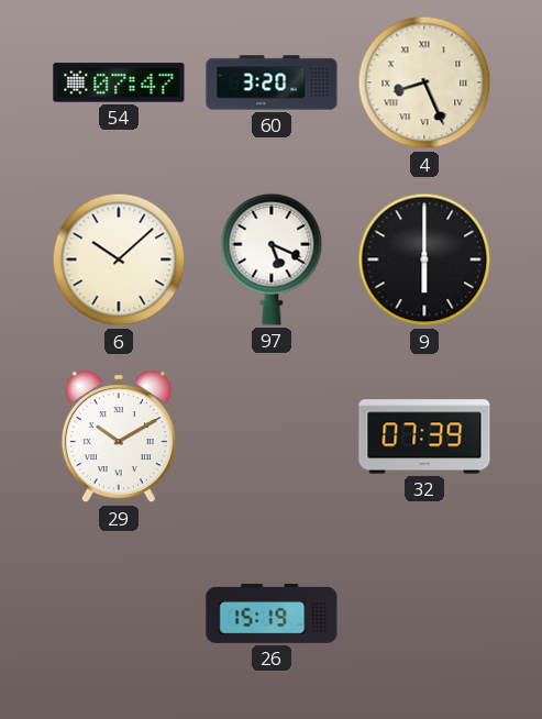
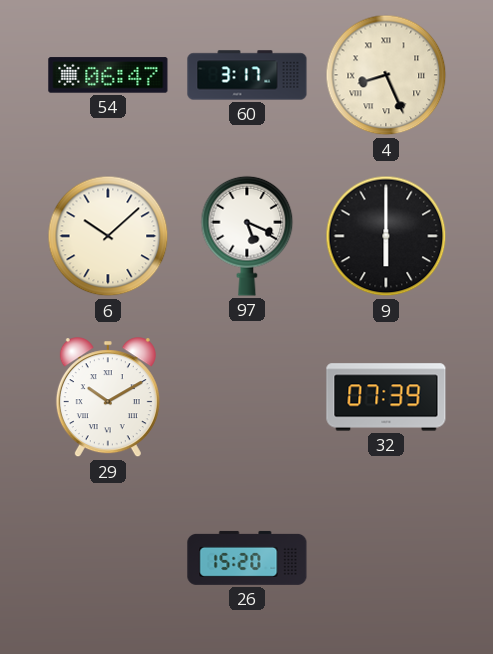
54: 07:47 -> 06:47 (108, 75)
60: 3:20 -> 3:17 (247, 75)
26: 15:19 -> 15:20 (247, 558)
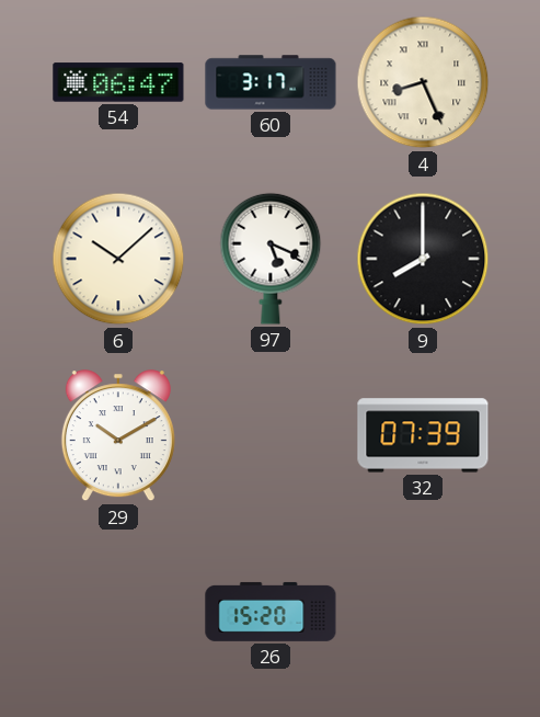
9: 6:00 -> 8:00 (423, 259)
